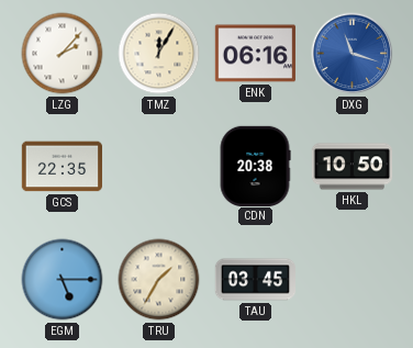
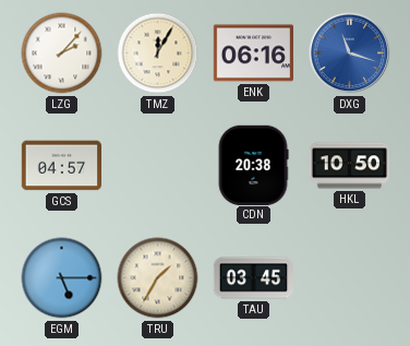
GCS: 22:35 -> 04:57 (61, 166)
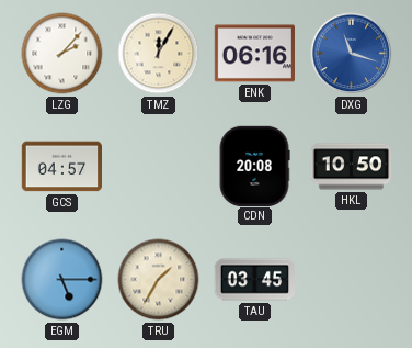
CDN: 20:38 -> 20:08 (254, 166)
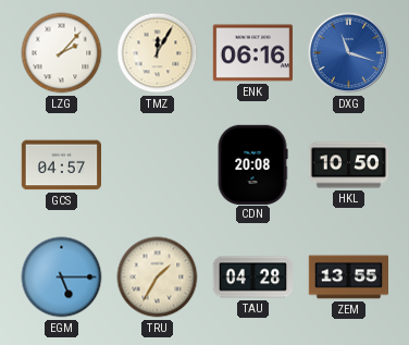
TAU: 03:45 -> 04:28 (253, 278)
ZEM: none -> 13:55 (349, 278)
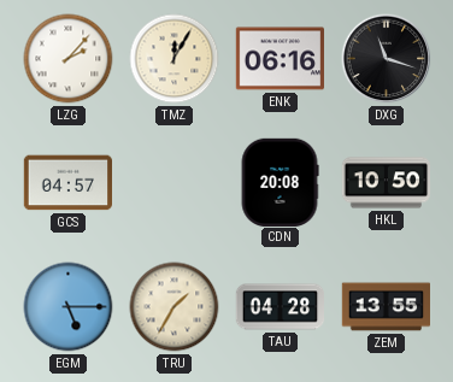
DXG dial: blue -> black (387, 59)
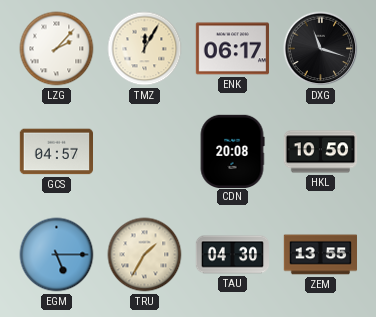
ENK: 06:16 -> 06:17 (232, 49)
TAU: 04:28 -> 04:30 (233, 255)
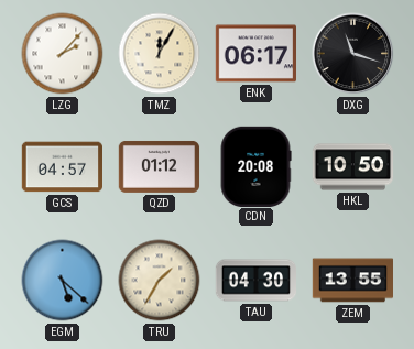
QZD: none -> 01:12 (160, 166)
EGM: 5:15 -> 5:22 (63, 281)
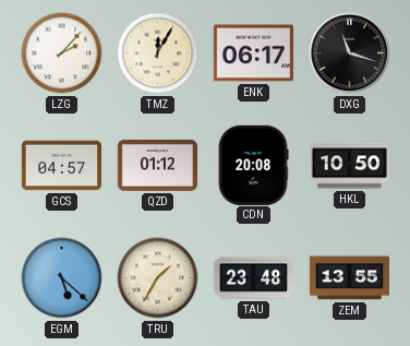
TAU: 04:30 -> 23:48 (254, 278)
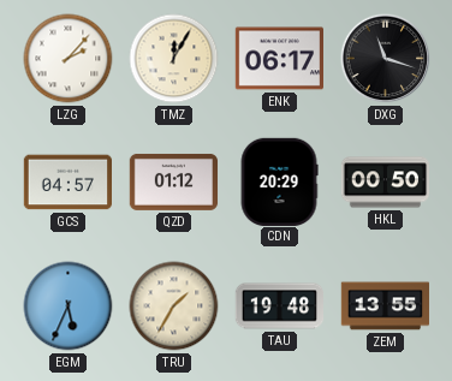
CDN: 20:08 -> 20:29 (279, 181)
HKL: 10:50 -> 00:50 (386, 183)
EGM: 5:22 -> 5:34 (69, 306)
TAU: 23:48 -> 19:48 (280, 306)
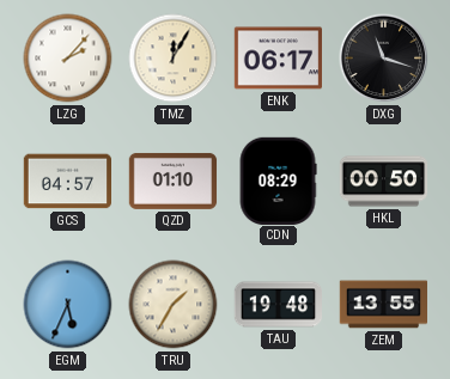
QZD: 01:12 -> 01:10 (174, 181)
CDN: 20:29 -> 08:29 (278, 181)
